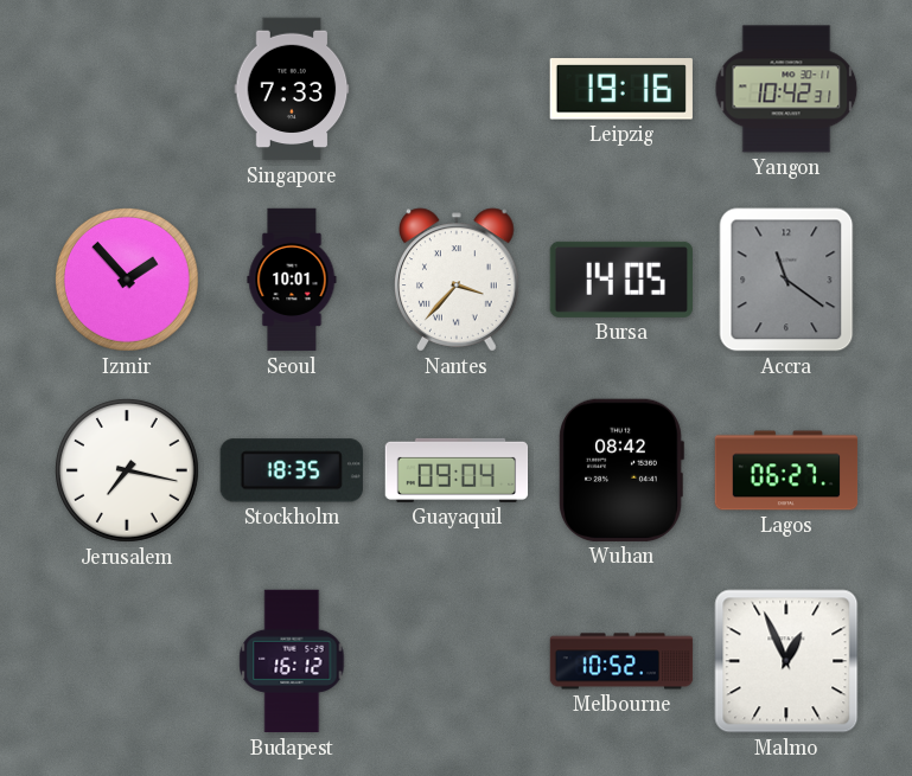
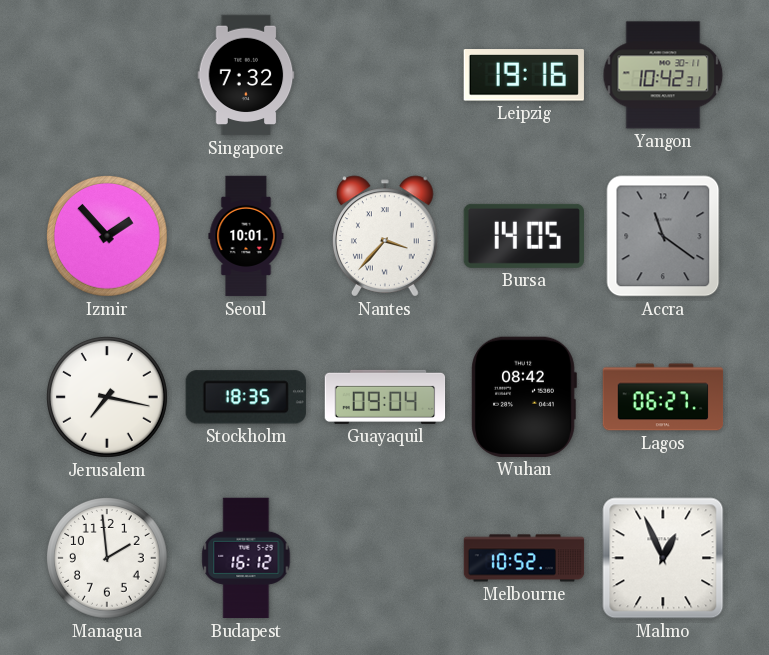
Singapore: 7:33 -> 7:32 (246, 75)
Managua: none -> 1:59 (108, 559)
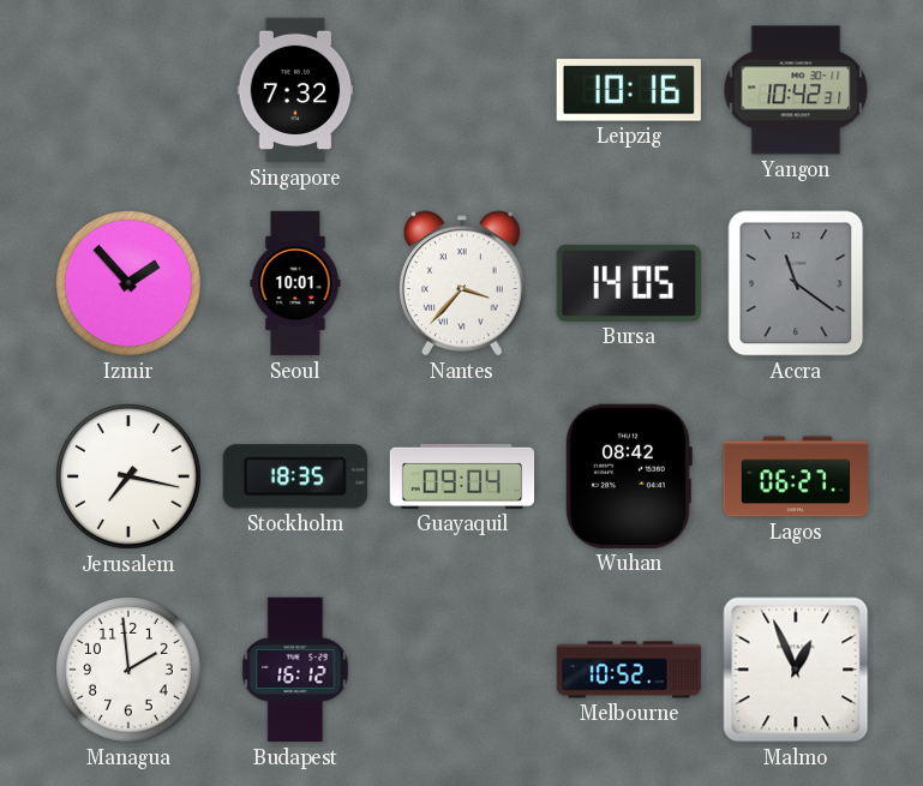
Leipzig: 19:16 -> 10:16 (629, 90)
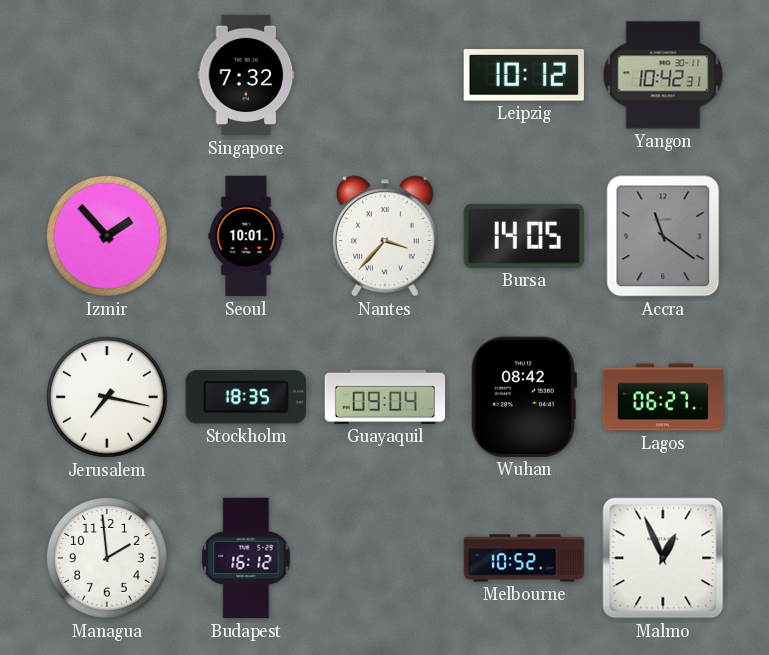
Leipzig: 10:16 -> 10:12 (524, 75)
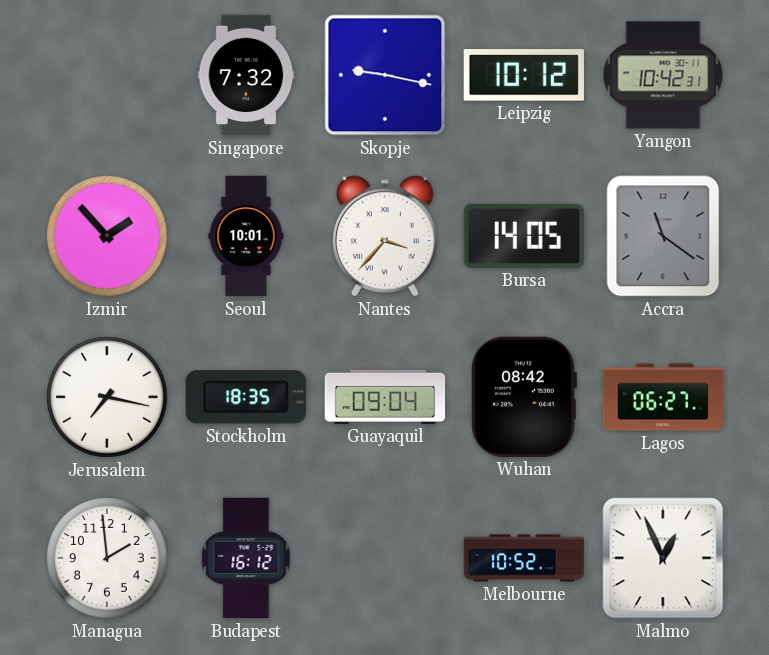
Skopje: none -> 9:17 (385, 75)
